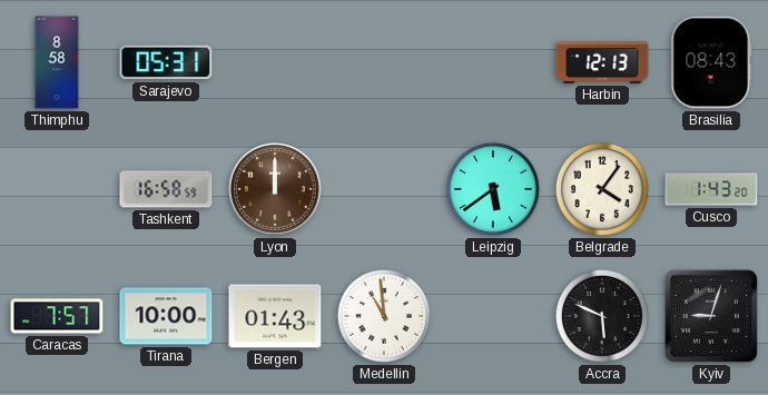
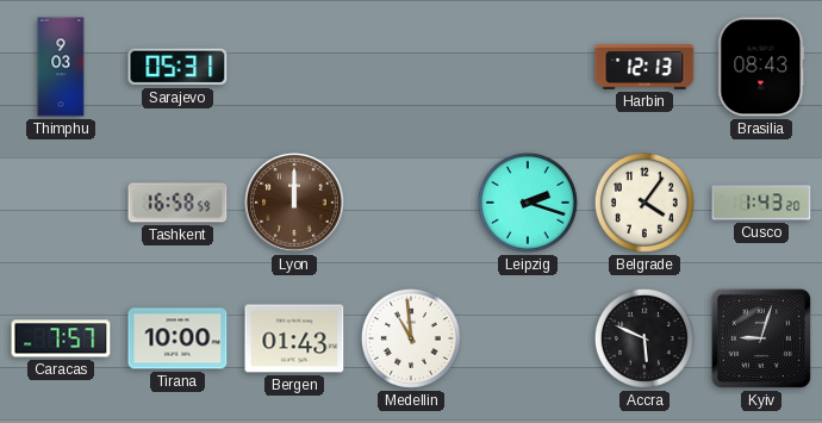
Thimphu: 8:58 -> 9:03 (61, 67)
Leipzig: 5:39 -> 2:18 (528, 203)
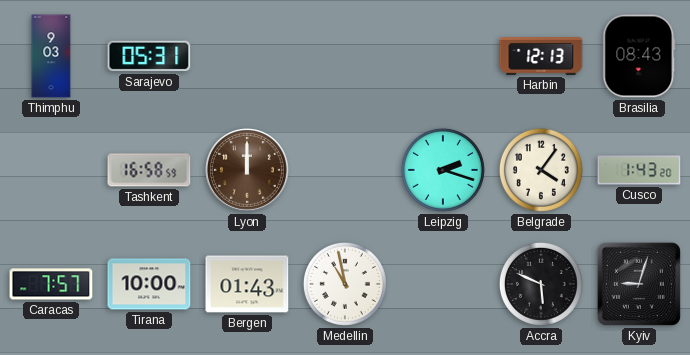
Medellin: 10:59 -> 10:58 (345, 284)
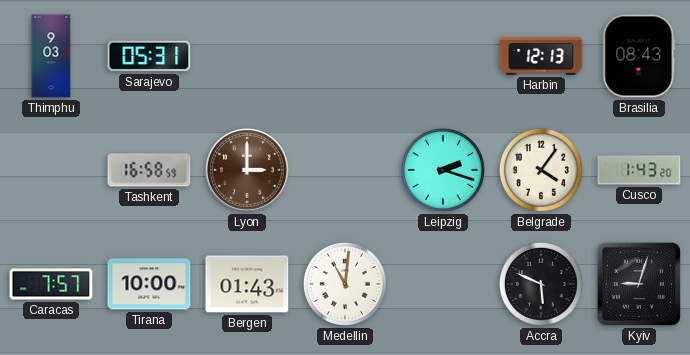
Lyon: 12:00 -> 3:00 (248, 171)
Medellin: 10:58 -> 11:01 (345, 284)
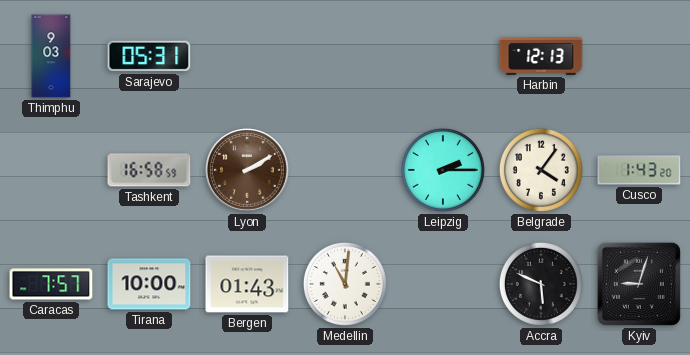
Brasilia: 08:43 -> none (639, 56)
Lyon: 3:00 -> 2:10 (248, 171)
Leipzig: 2:18 -> 2:15 (443, 170)
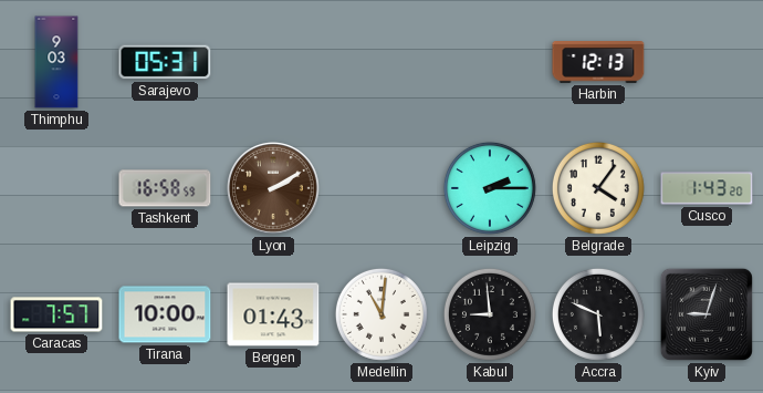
Kabul: none -> 8:59 (490, 314)
